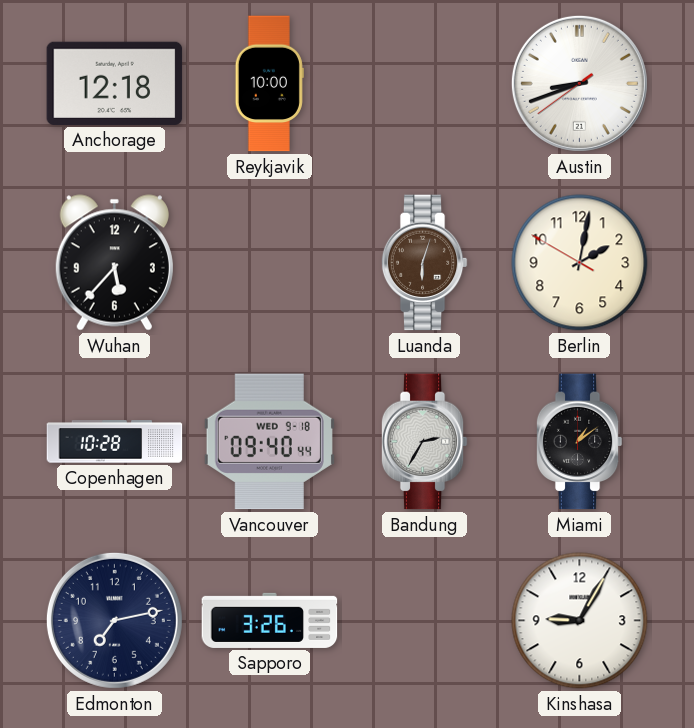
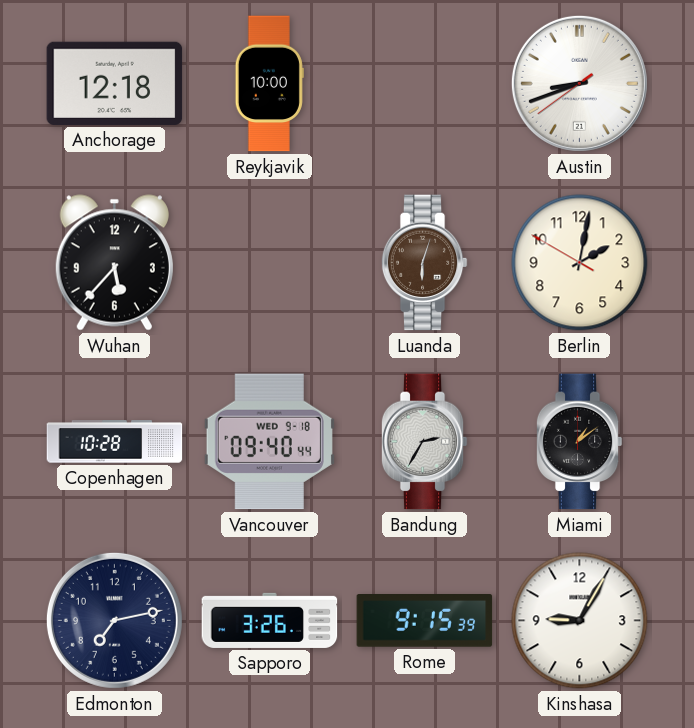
Rome: none -> 9:15 (425, 621)
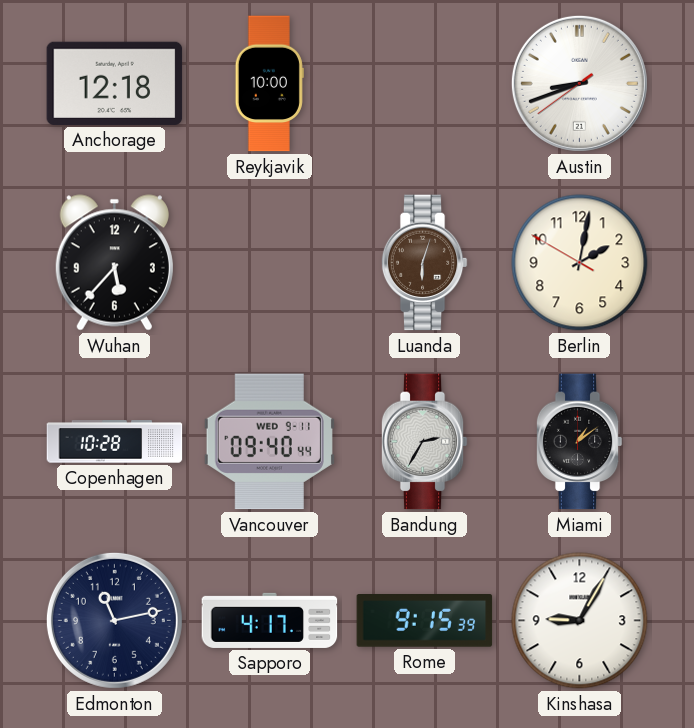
Vancouver date: WED 9-18 -> WED 9-11 (269, 442)
Edmonton: 7:13 -> 11:13 (114, 620)
Sapporo: 3:26 -> 4:17 (270, 620)
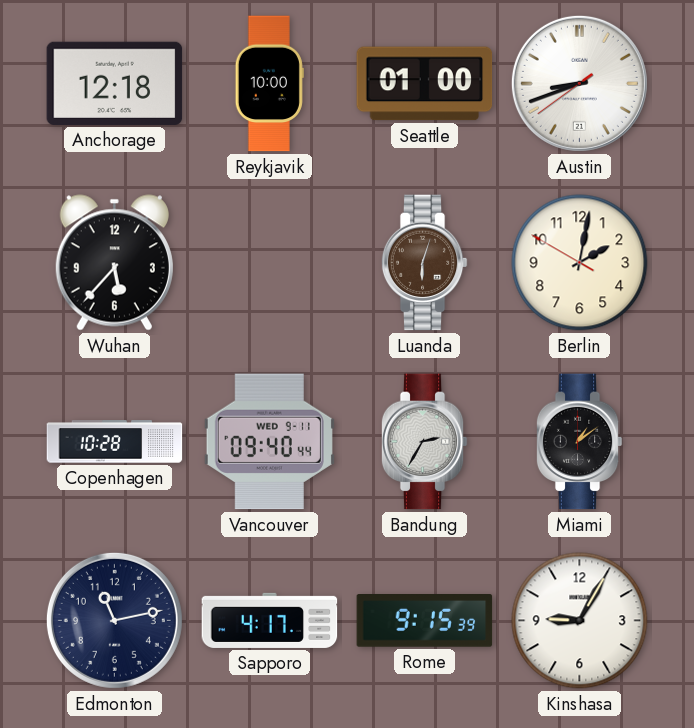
Seattle: none -> 01:00 (425, 84)
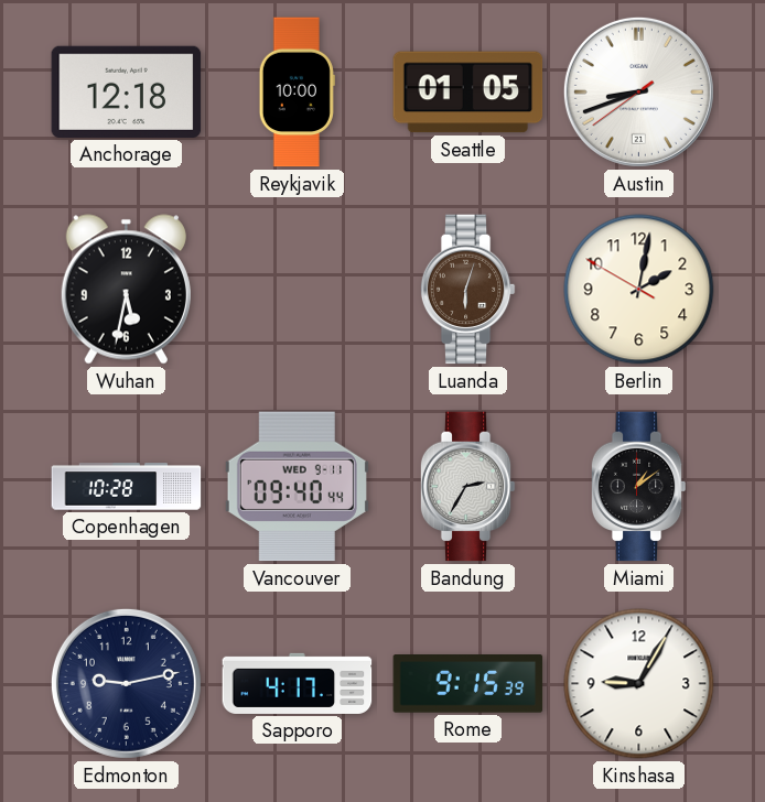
Seattle: 01:00 -> 01:05 (468, 93)
Wuhan: 5:37 -> 5:32 (126, 290)
Edmonton: 11:13 -> 9:13 (126, 683)
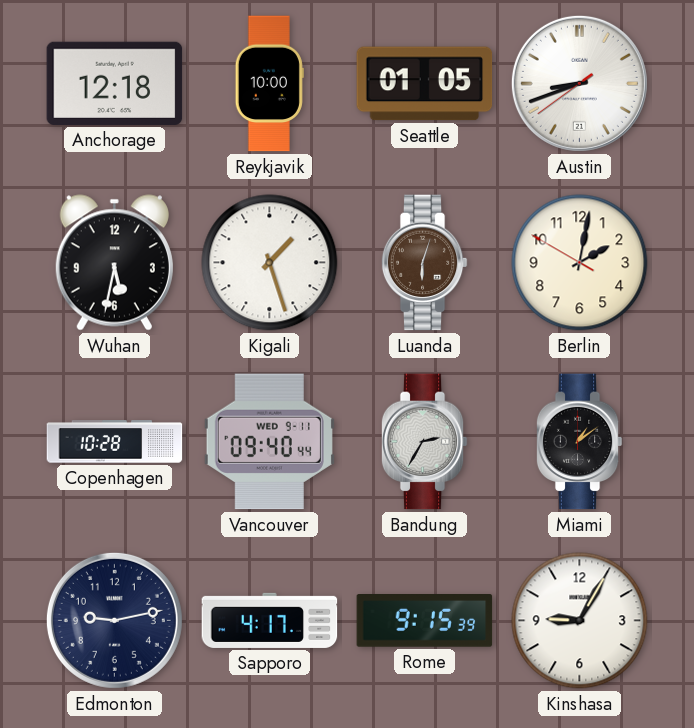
Kigali: none -> 1:27 (270, 263)
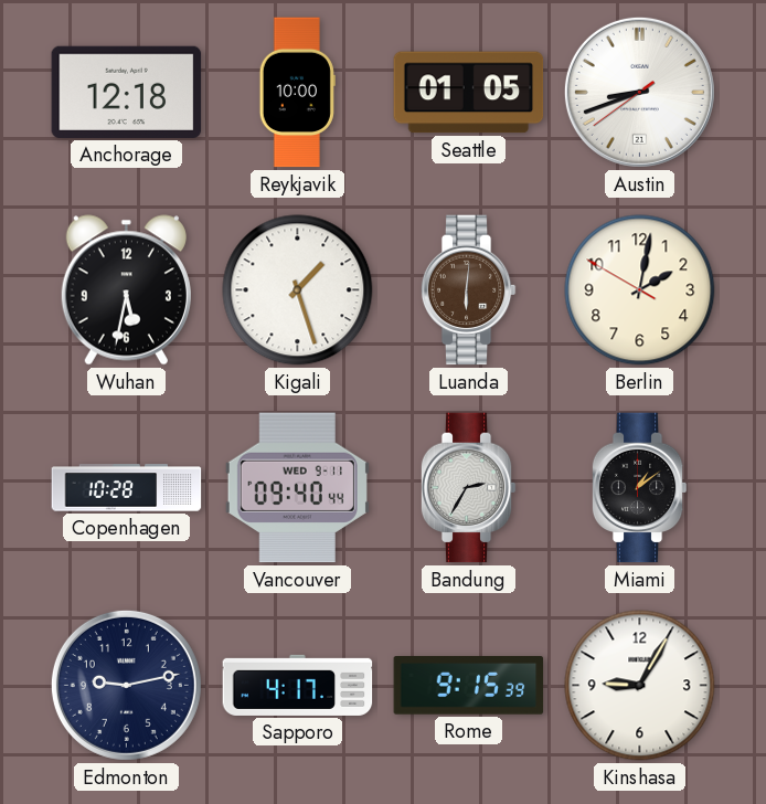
Luanda: 6:03 -> 6:01 (468, 290)
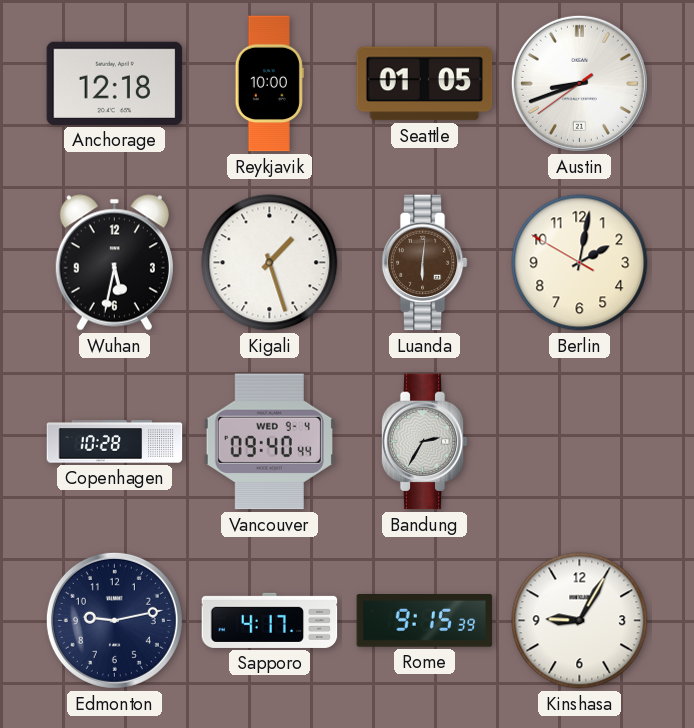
Vancouver date: WED 9-11 -> WED 9-4 (269, 442)
Miami: 1:09 -> none (639, 488)
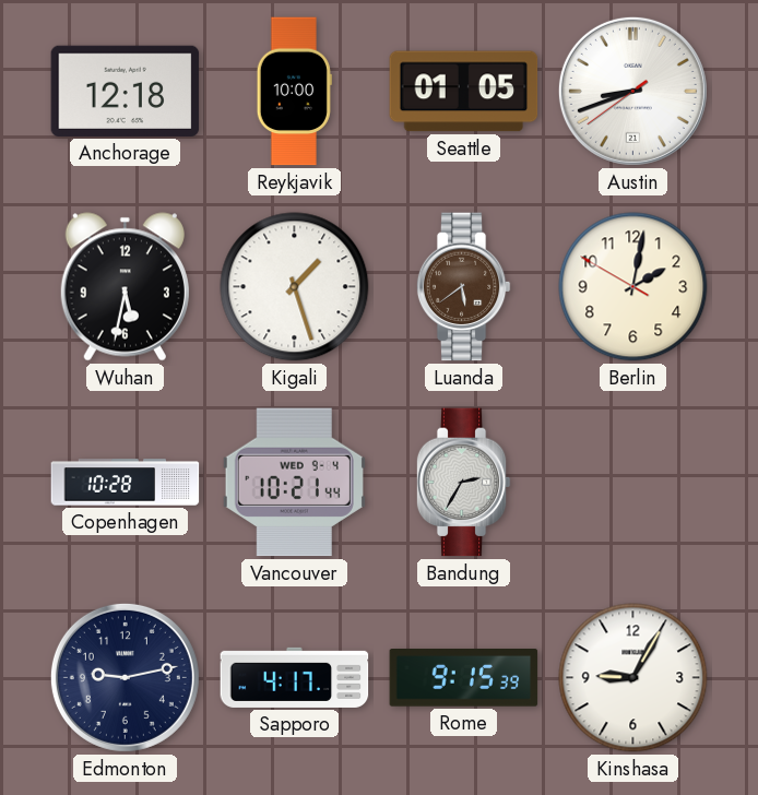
Luanda: 6:01 -> 5:39 (463, 287)
Vancouver: 09:40 -> 10:21 (294, 483)
